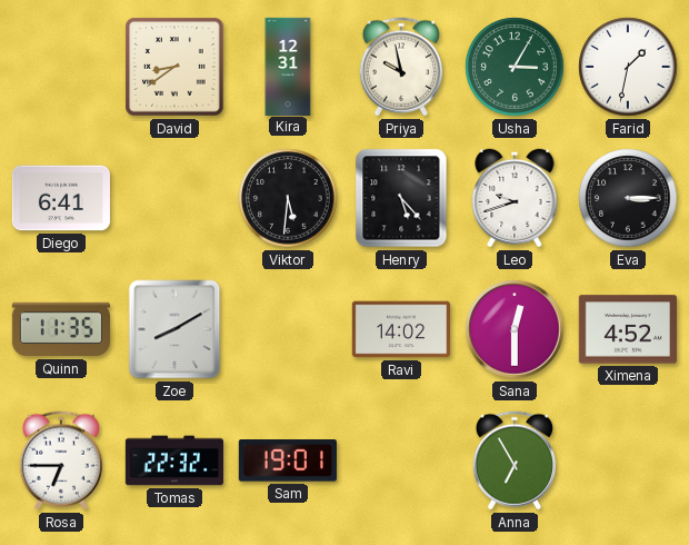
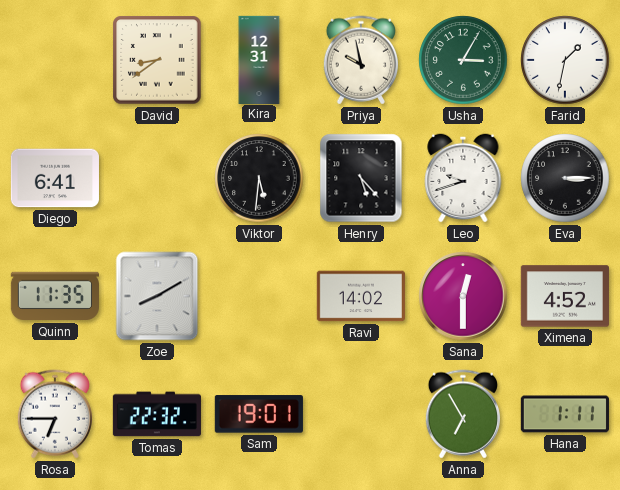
Hana: none -> 1:11 (565, 414)
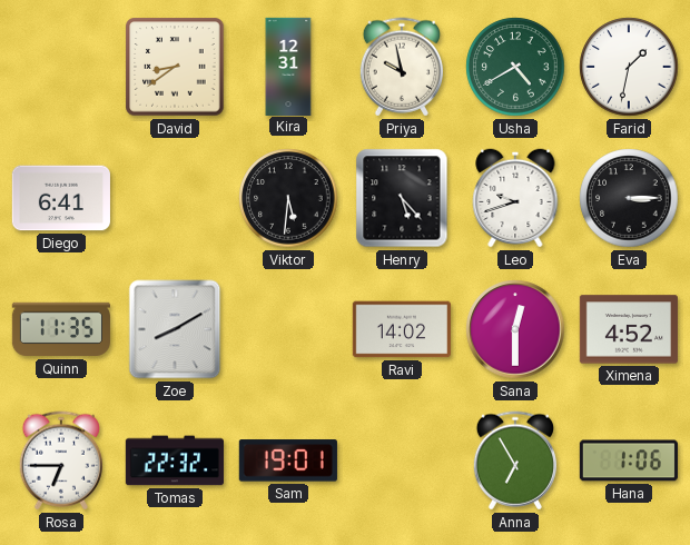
Usha: 3:05 -> 4:40 (515, 67)
Hana: 1:11 -> 1:06 (629, 460)
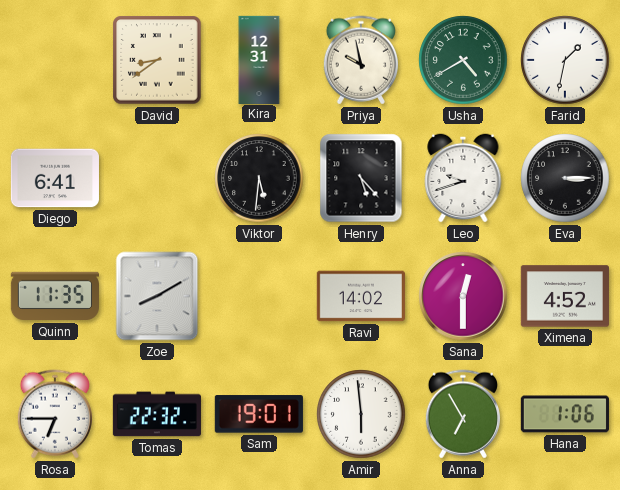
Amir: none -> 5:59 (361, 414)
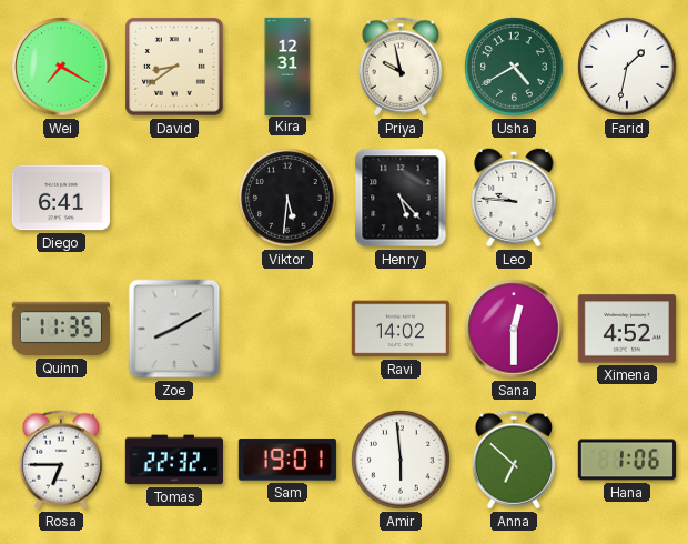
Wei: none -> 7:20 (61, 67)
Leo: 9:42 -> 9:46 (514, 198)
Eva: 3:15 -> none (565, 178)
Anna: 6:55 -> 6:52 (514, 460)
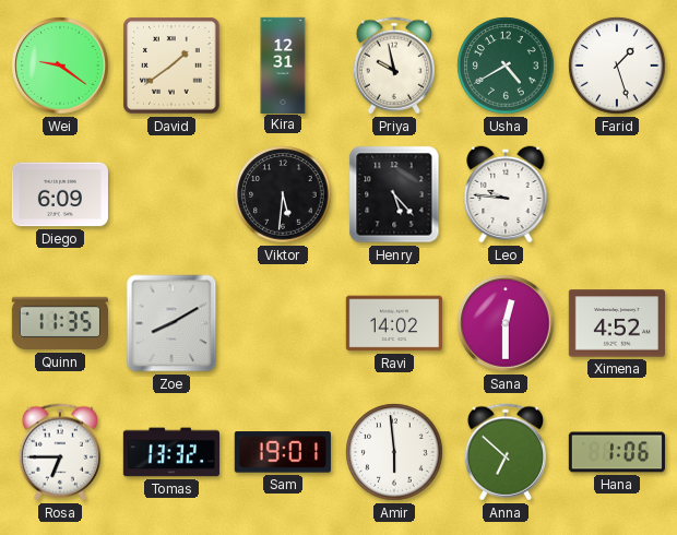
Wei: 7:20 -> 9:21 (60, 66)
David: 8:39 -> 1:39 (171, 66)
Farid: 1:32 -> 1:27 (617, 66)
Diego: 6:41 -> 6:09 (60, 194)
Tomas: 22:32 -> 13:32 (171, 452)
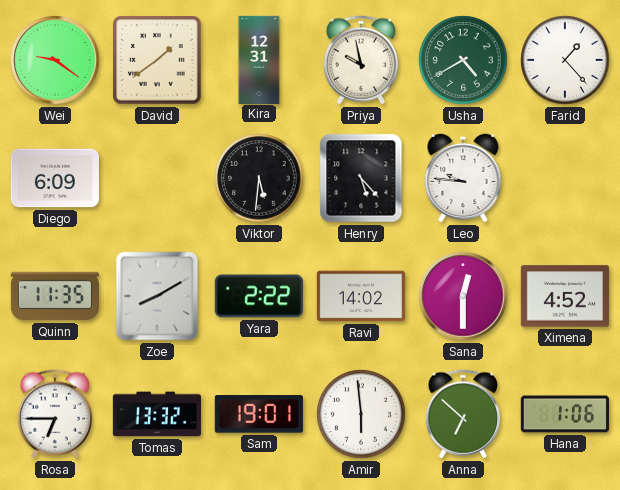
Farid: 1:27 -> 1:23 (565, 60)
Yara: none -> 2:22 (259, 296)
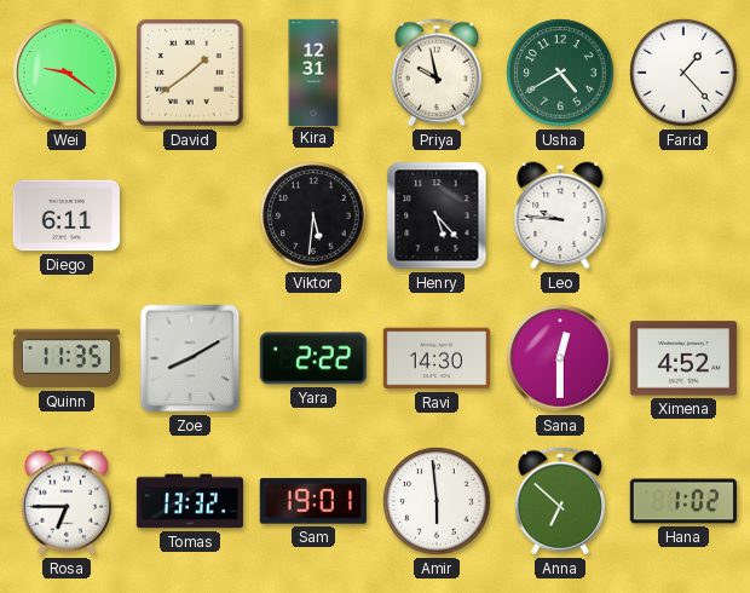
Diego: 6:09 -> 6:11 (67, 215)
Ravi: 14:02 -> 14:30 (437, 358)
Hana: 1:06 -> 1:02 (683, 501)
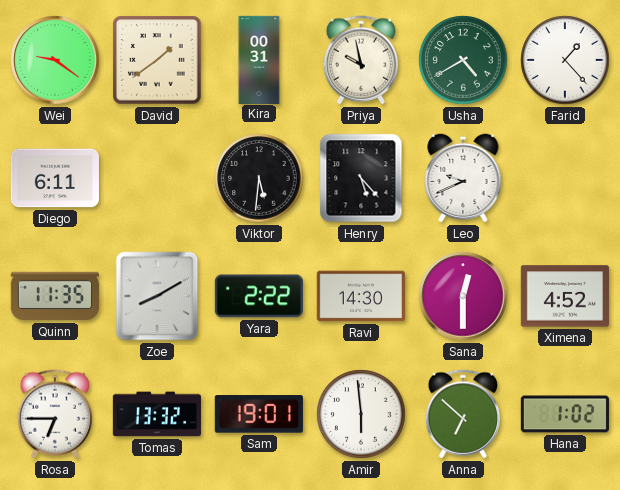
Kira: 12:31 -> 00:31 (259, 59)
Leo: 9:46 -> 9:41 (463, 178)
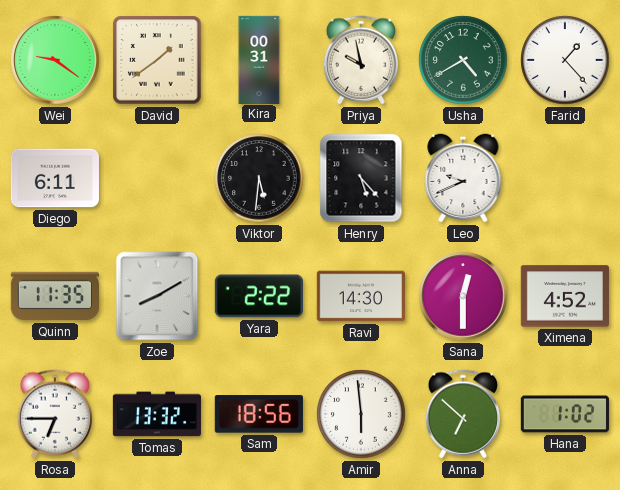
Sam: 19:01 -> 18:56 (259, 414)
